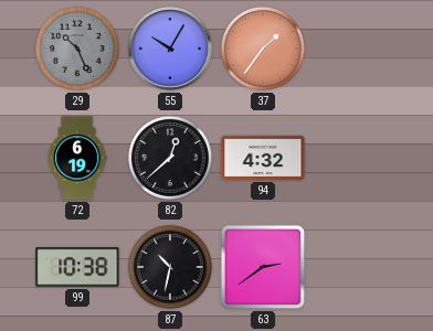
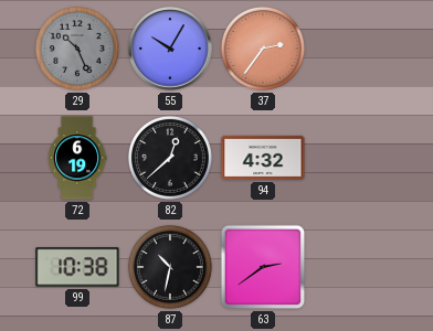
37: 1:36 -> 2:36 (263, 49)
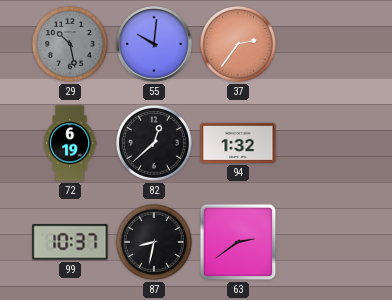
29: 10:26 -> 10:28 (70, 44)
55: 10:05 -> 10:01 (154, 44)
94: 4:32 -> 1:32 (238, 143)
99: 10:38 -> 10:37 (70, 242)
87: 10:32 -> 8:32 (154, 242)
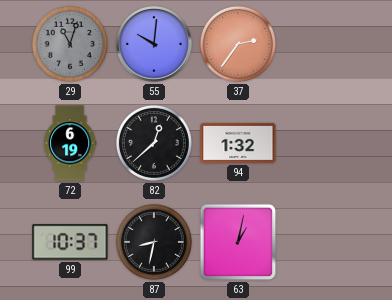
29: 10:28 -> 11:03 (70, 44)
63: 2:39 -> 1:02 (238, 242)
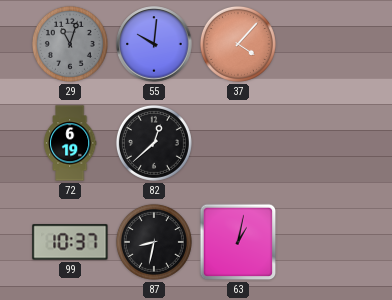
37: 2:36 -> 4:07 (238, 44)
94: 1:32 -> none (238, 143)
